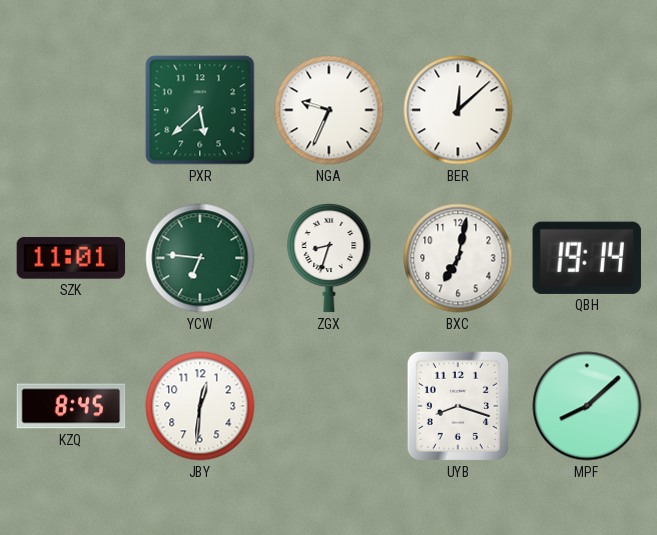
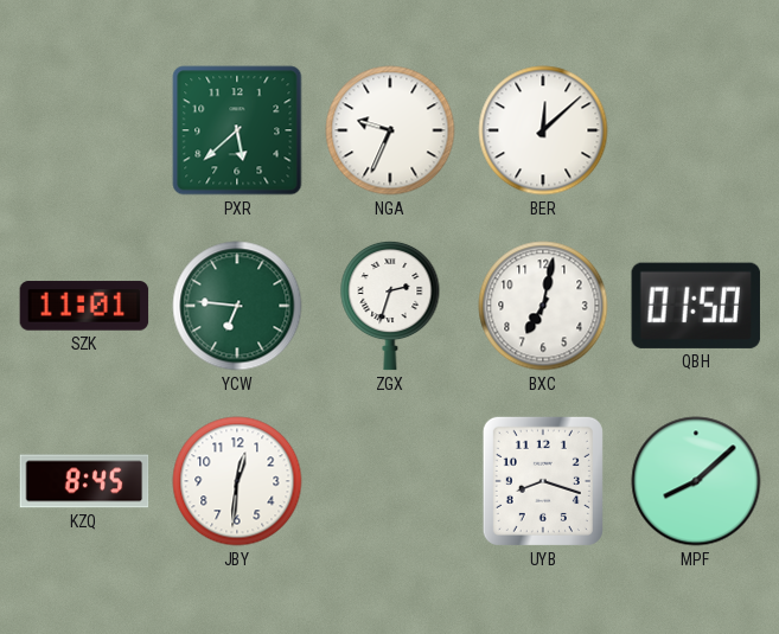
ZGX: 8:33 -> 2:33 (390, 306)
QBH: 19:14 -> 01:50 (696, 306)
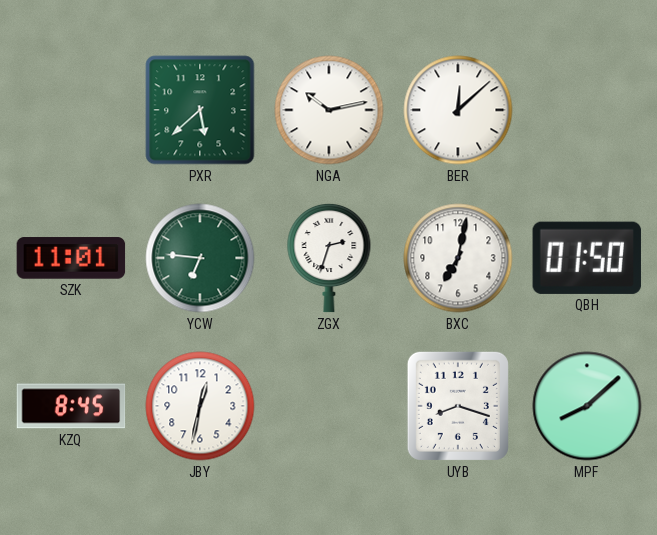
NGA: 9:34 -> 10:13 (329, 110)
JBY: 12:31 -> 12:32 (200, 406)
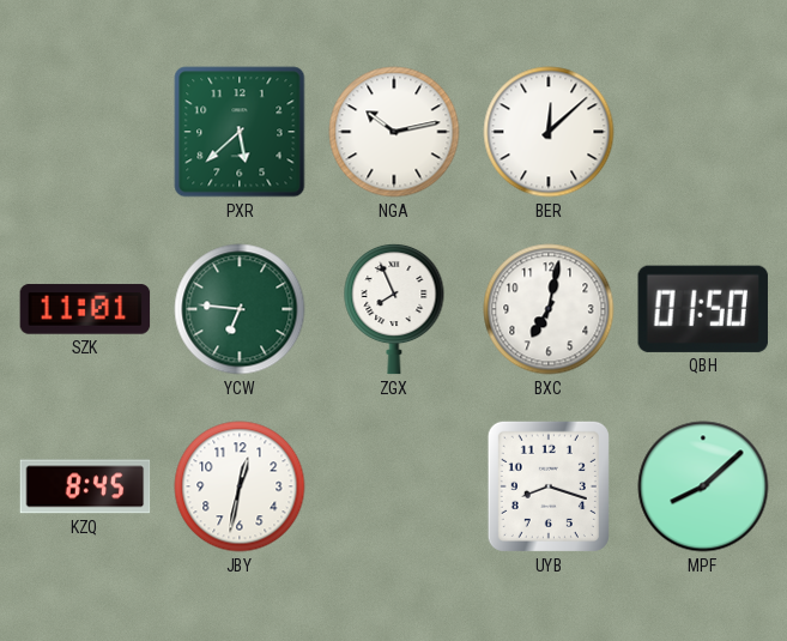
ZGX: 2:33 -> 7:56 (394, 309)
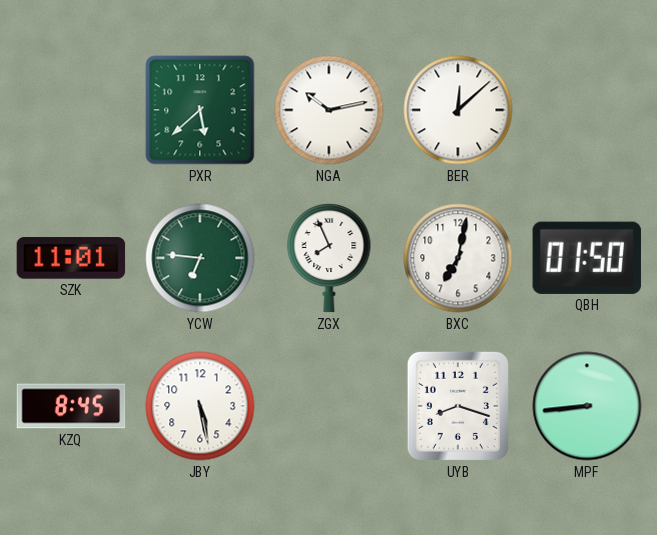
JBY: 12:32 -> 5:28 (200, 406)
MPF: 8:08 -> 8:44 (587, 406)
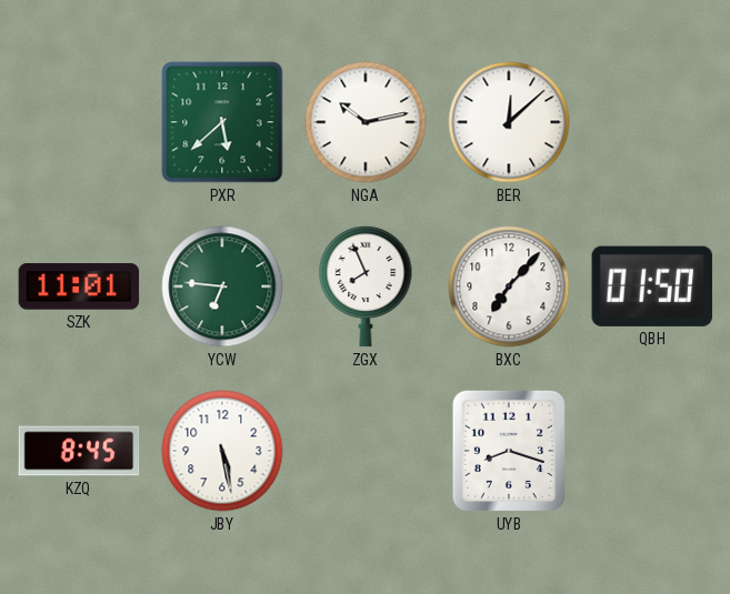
BXC: 7:02 -> 7:07 (509, 286)
MPF: 8:44 -> none (587, 406)
